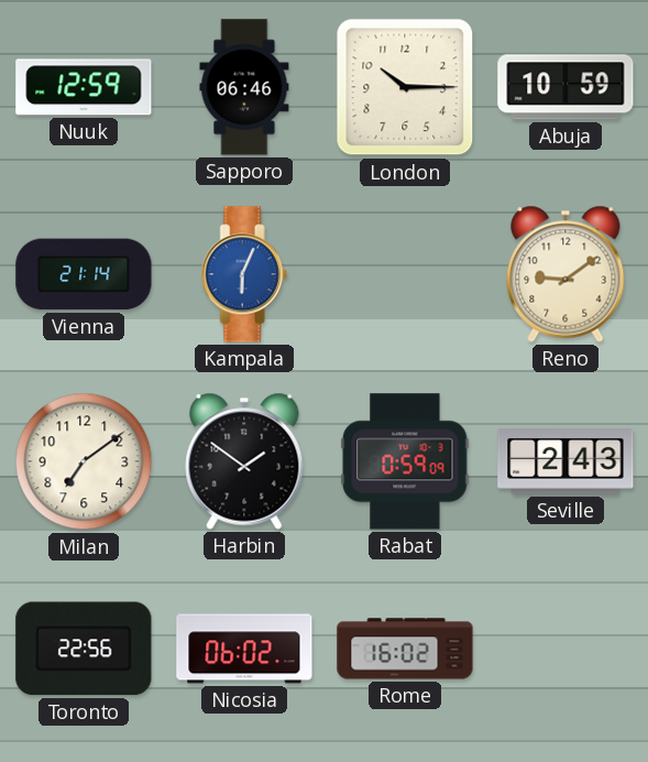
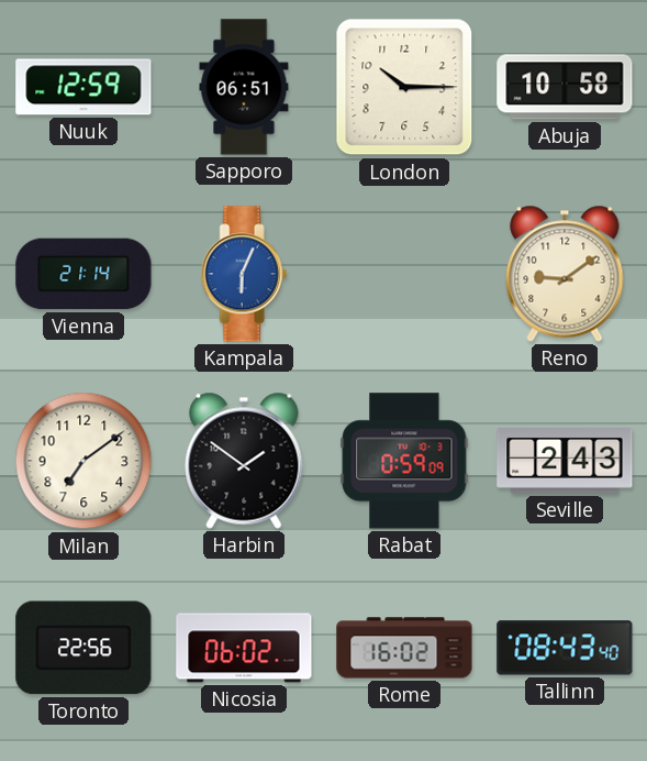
Sapporo: 06:46 -> 06:51 (244, 87)
Abuja: 10:59 -> 10:58 (565, 87)
Tallinn: none -> 08:43 (565, 648)
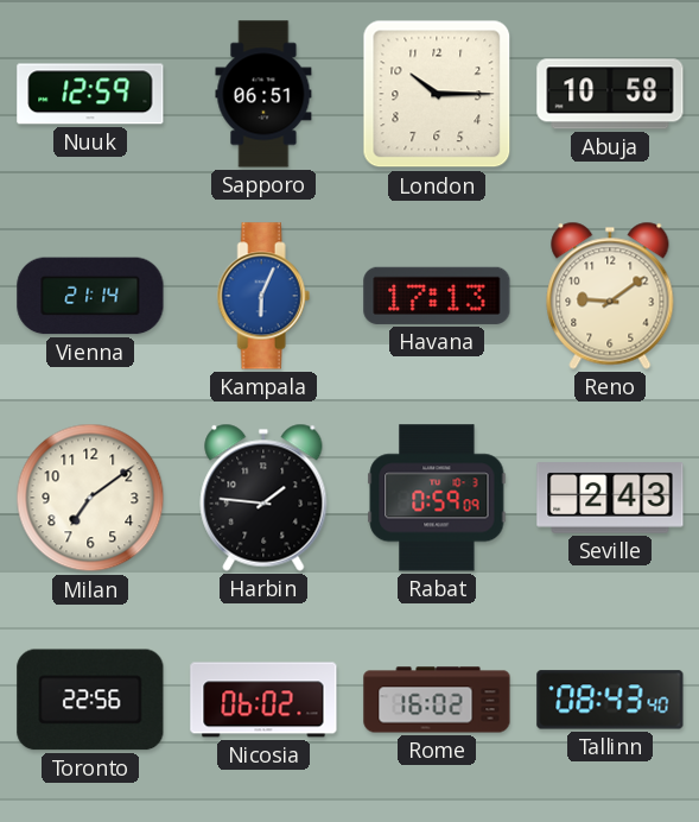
Havana: none -> 17:13 (437, 296)
Harbin: 1:51 -> 1:46 (263, 498)
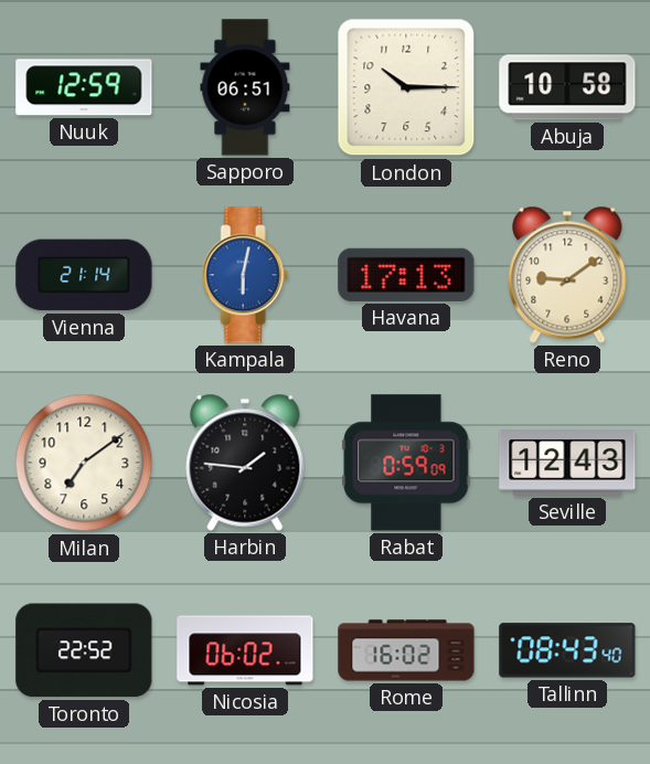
Kampala: 6:04 -> 6:02 (245, 275)
Seville: 2:43 -> 12:43 (567, 463)
Toronto: 22:56 -> 22:52 (84, 650)
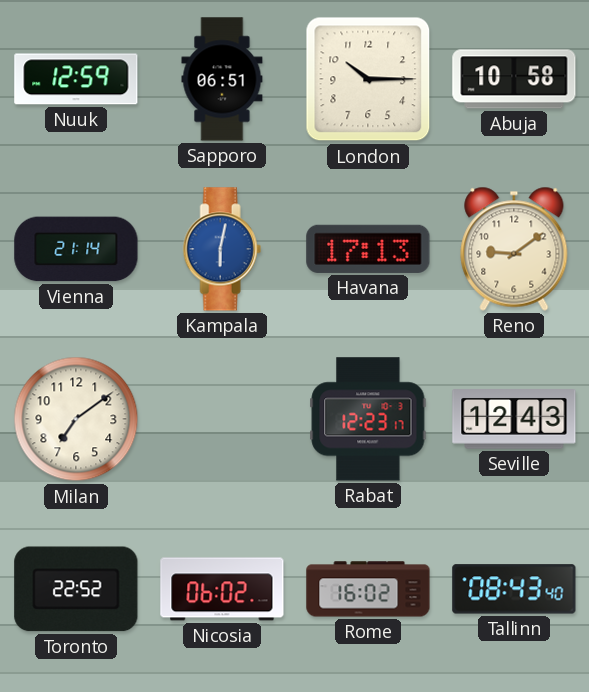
Harbin: 1:46 -> none (245, 463)
Rabat: 0:59 -> 12:23 (368, 419)
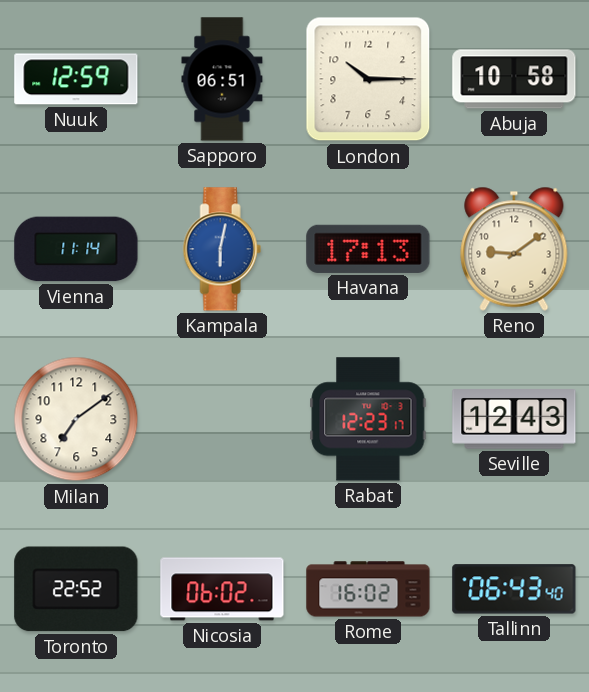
Vienna: 21:14 -> 11:14 (76, 249)
Tallinn: 08:43 -> 06:43 (514, 589)
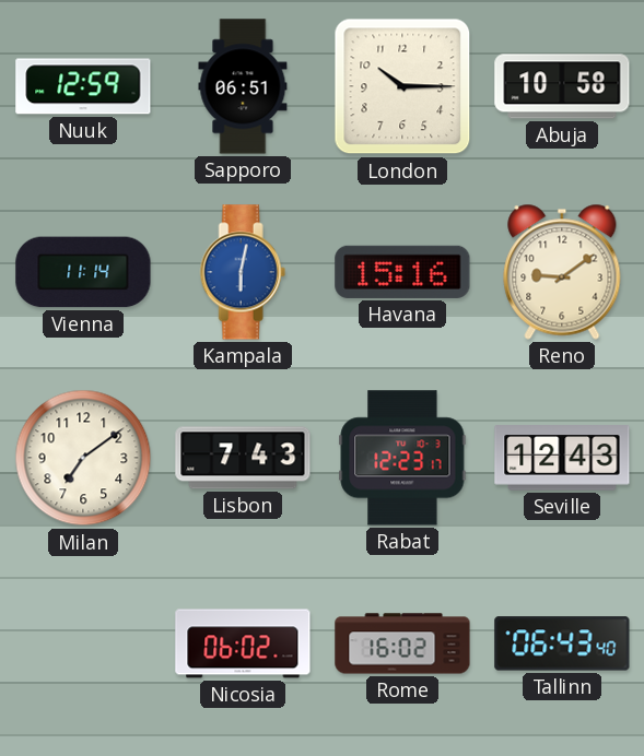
Havana: 17:13 -> 15:16 (402, 272)
Lisbon: none -> 7:43 (243, 458)
Toronto: 22:52 -> none (76, 589)
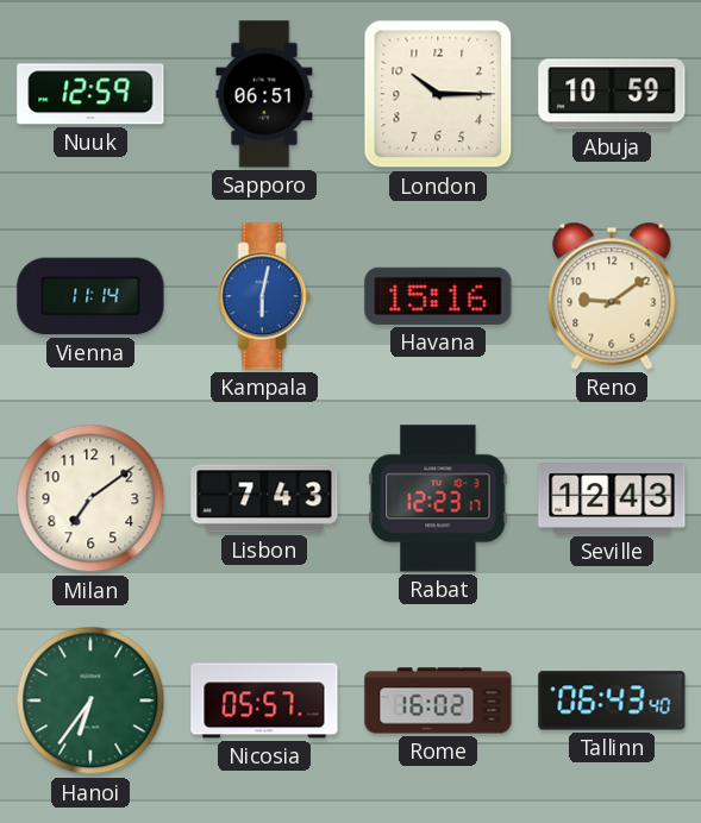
Abuja: 10:58 -> 10:59 (612, 94)
Hanoi: none -> 6:36 (90, 701)
Nicosia: 06:02 -> 05:57 (264, 701)
